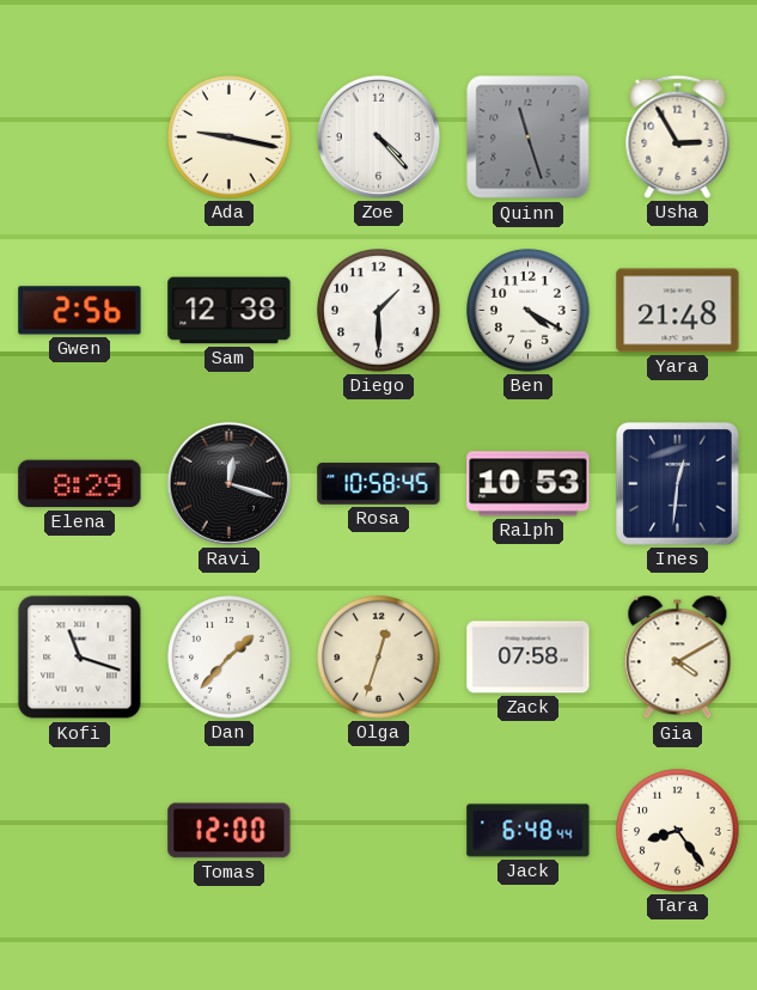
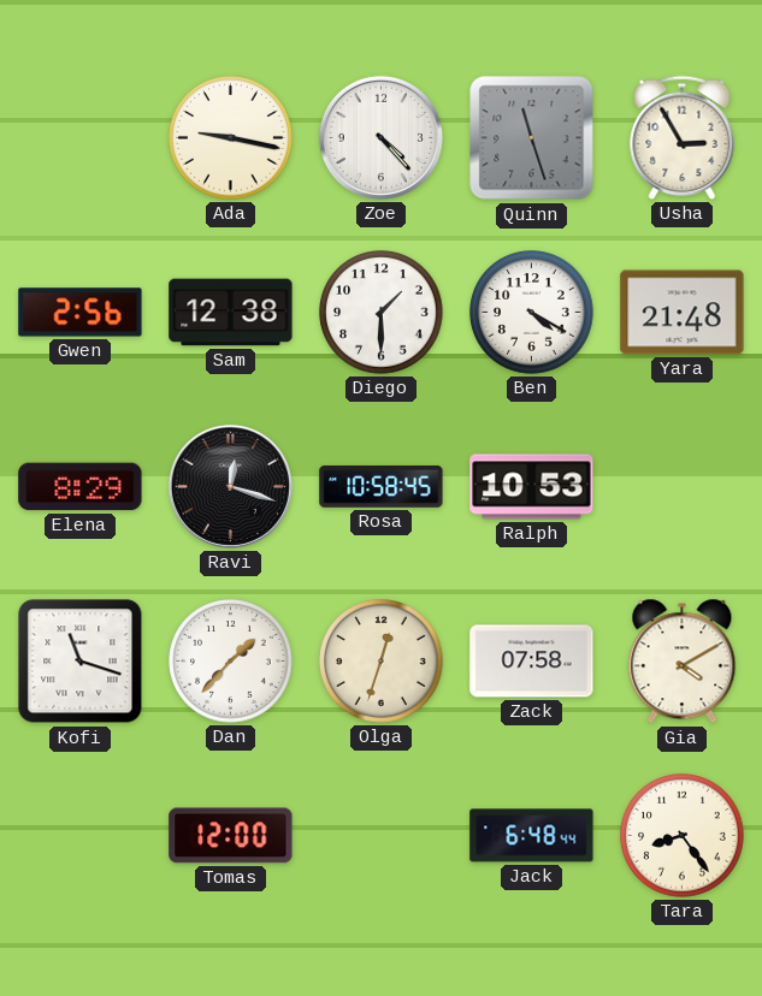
Ines: 12:31 -> none (678, 484)
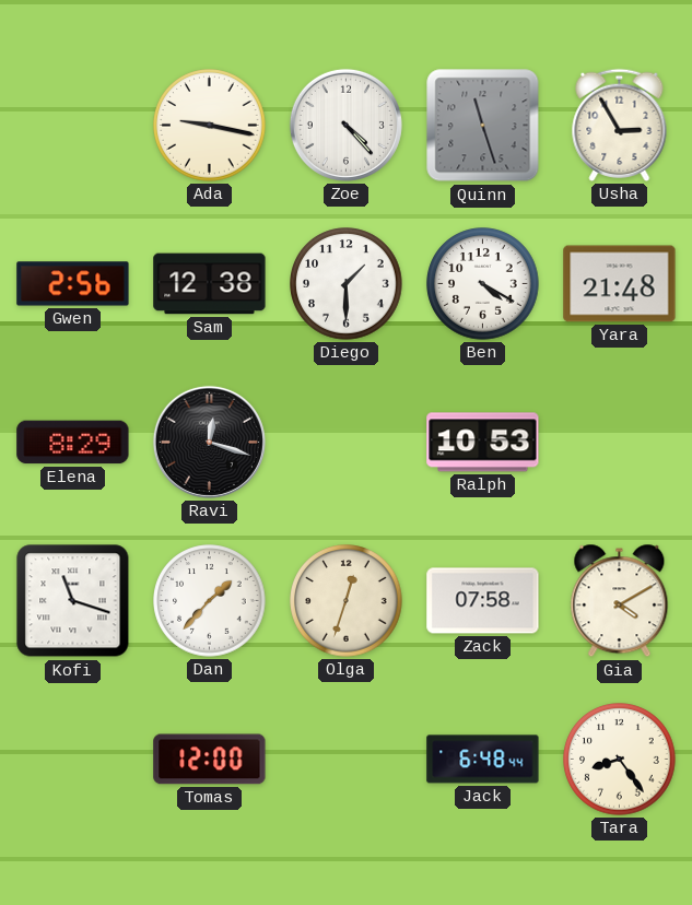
Rosa: 10:58 -> none (382, 486)
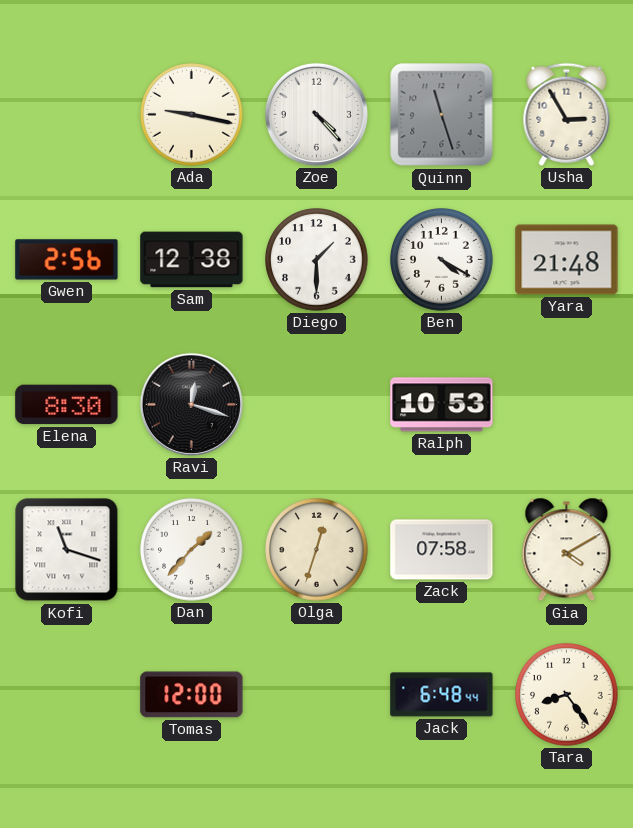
Elena: 8:29 -> 8:30 (67, 405)
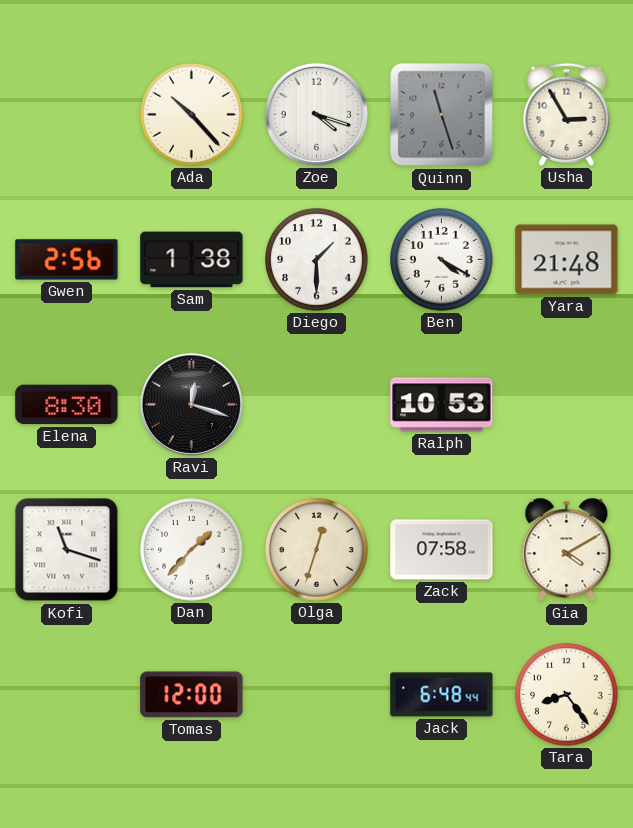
Ada: 9:17 -> 10:23 (192, 115)
Zoe: 4:23 -> 4:18 (316, 114)
Sam: 12:38 -> 1:38 (192, 260)
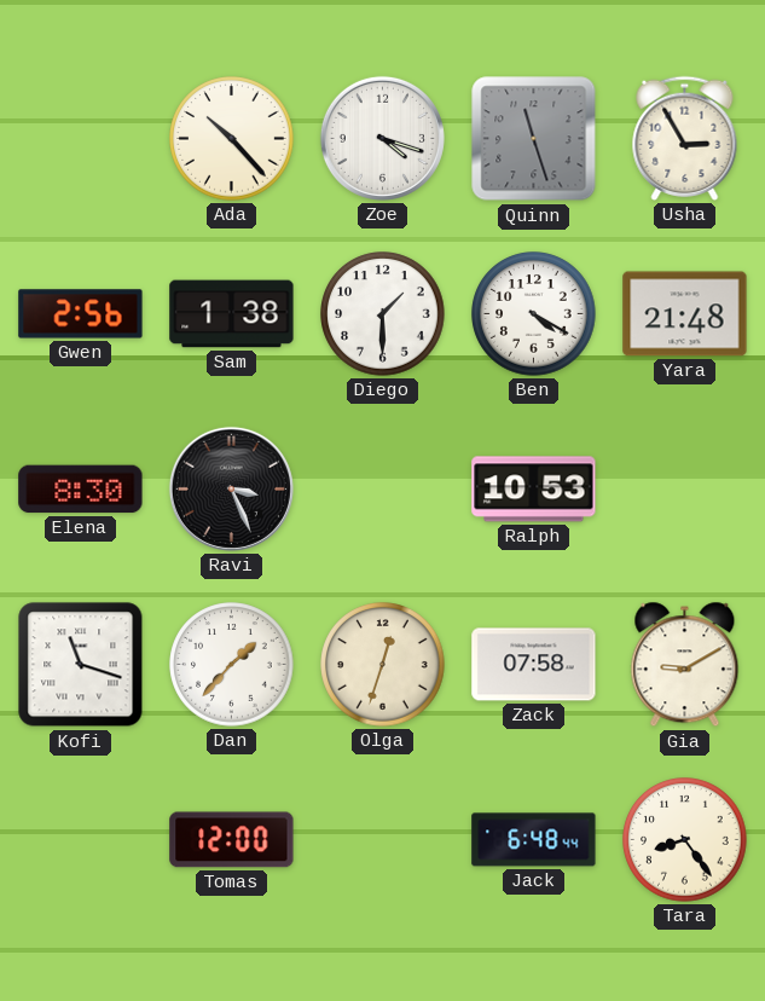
Ravi: 12:18 -> 3:26 (231, 488)
Gia: 4:10 -> 9:10 (685, 665)
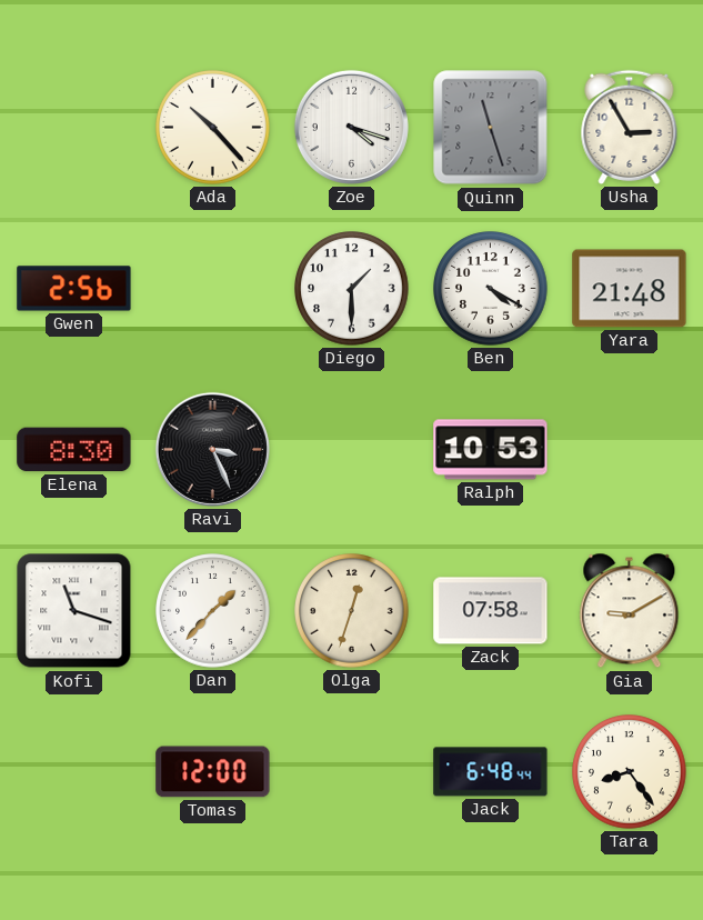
Sam: 1:38 -> none (232, 314)
